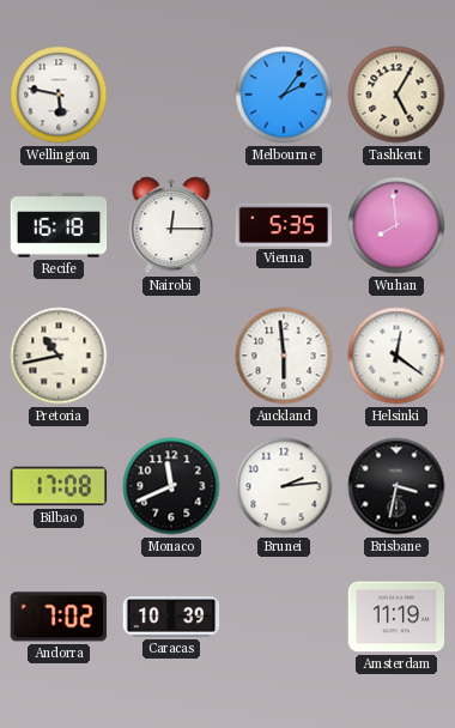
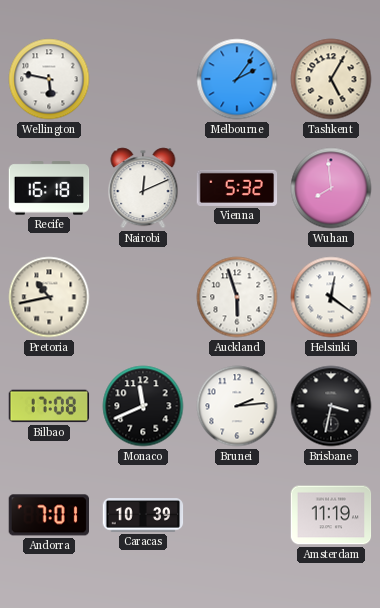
Nairobi: 12:15 -> 12:11 (143, 188)
Vienna: 5:35 -> 5:32 (237, 188)
Auckland: 5:59 -> 5:57 (237, 297)
Andorra: 7:02 -> 7:01 (48, 515)
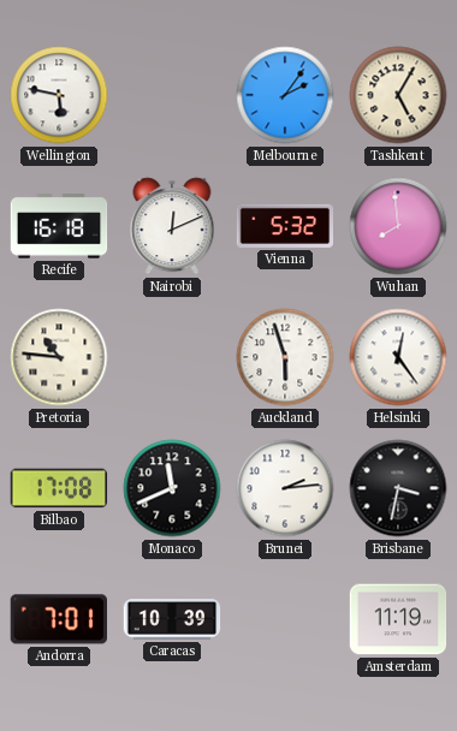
Pretoria: 10:43 -> 10:46 (59, 357)
Helsinki: 12:21 -> 12:24 (398, 357)
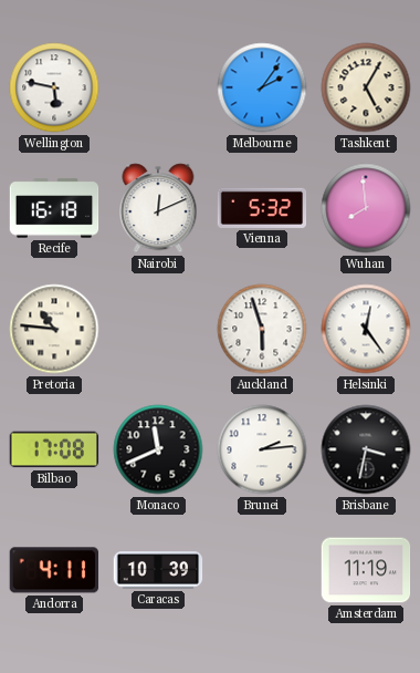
Andorra: 7:01 -> 4:11 (53, 570)
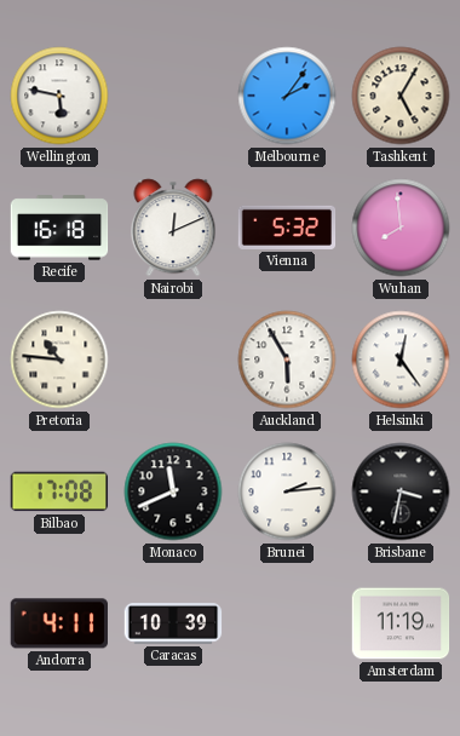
Auckland: 5:57 -> 5:55 (287, 360)
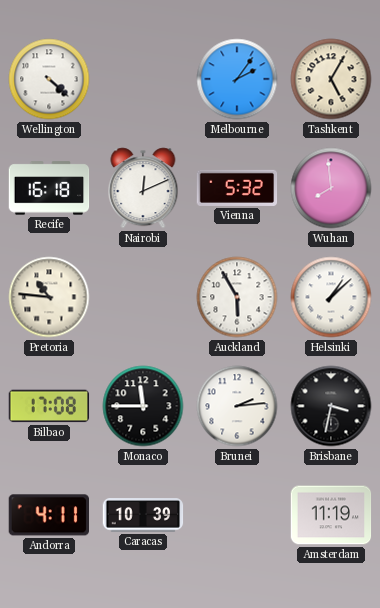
Wellington: 5:47 -> 4:22 (49, 79)
Helsinki: 12:24 -> 1:08 (331, 297)
Monaco: 11:41 -> 11:45 (143, 406)
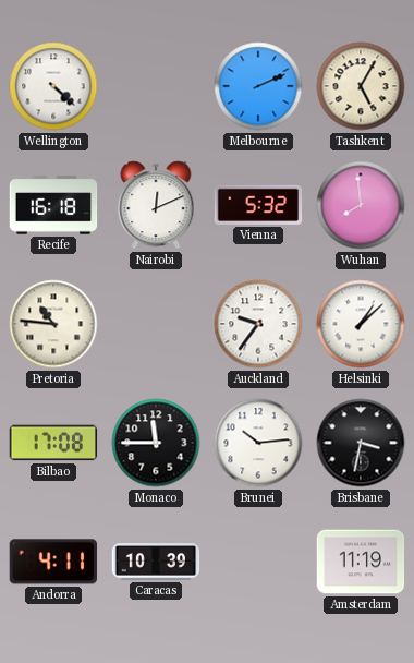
Melbourne: 2:06 -> 2:11 (258, 86)
Auckland: 5:55 -> 9:36 (258, 324)
Brunei: 2:14 -> 10:14 (258, 443)
